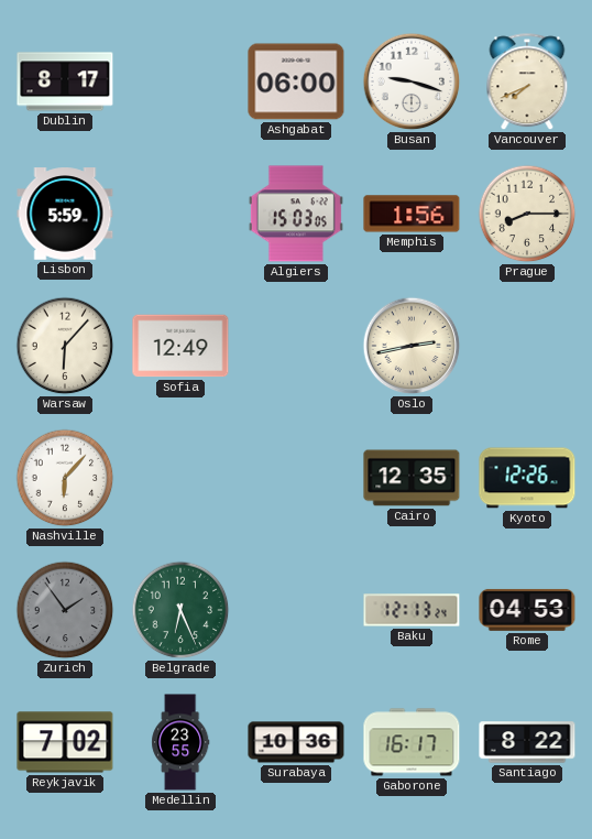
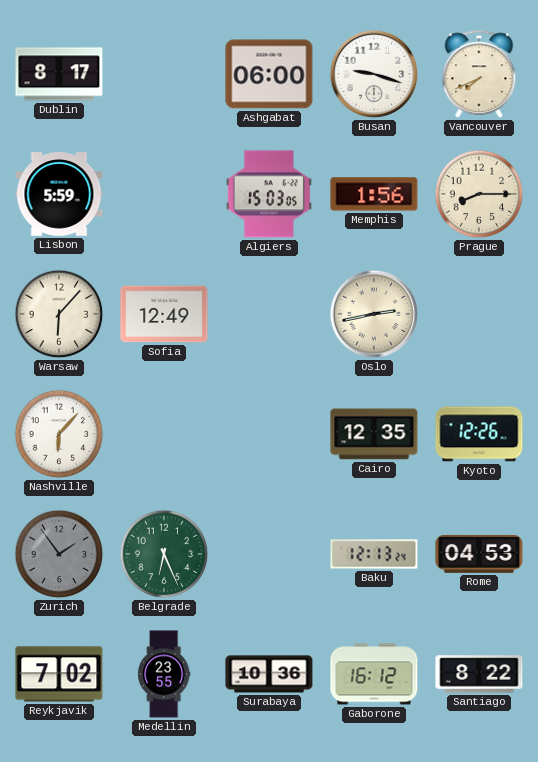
Gaborone: 16:17 -> 16:12 (374, 674)
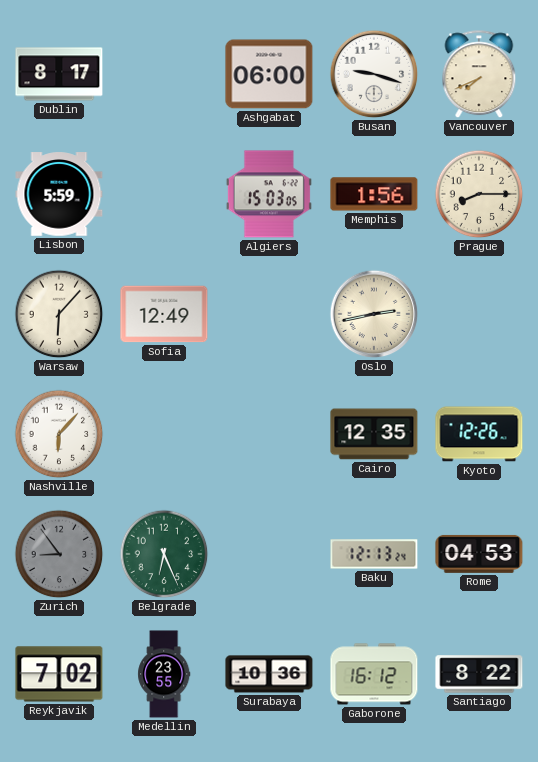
Zurich: 1:54 -> 8:54 (59, 554)
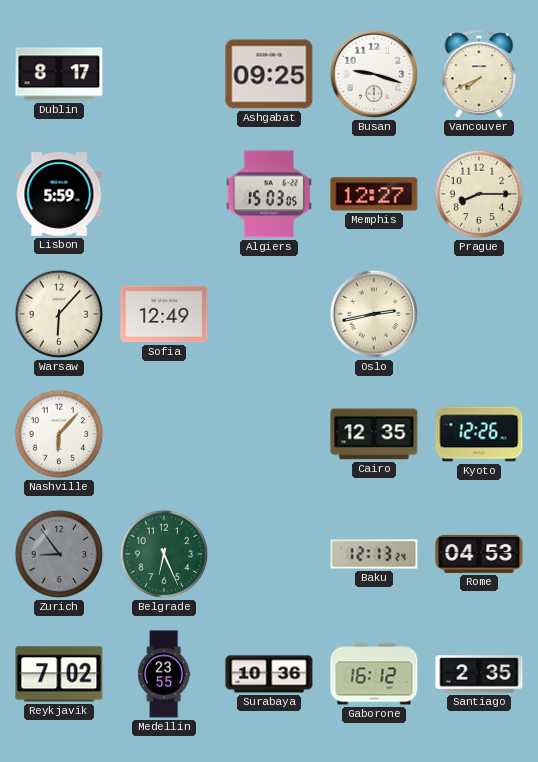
Ashgabat: 06:00 -> 09:25 (269, 74)
Memphis: 1:56 -> 12:27 (374, 194)
Santiago: 8:22 -> 2:35 (479, 674)
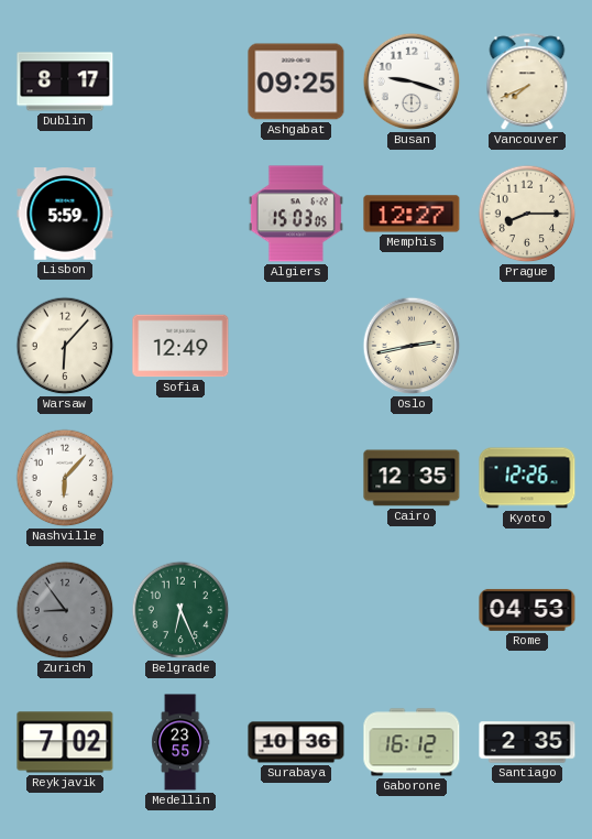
Baku: 12:13 -> none (374, 554)
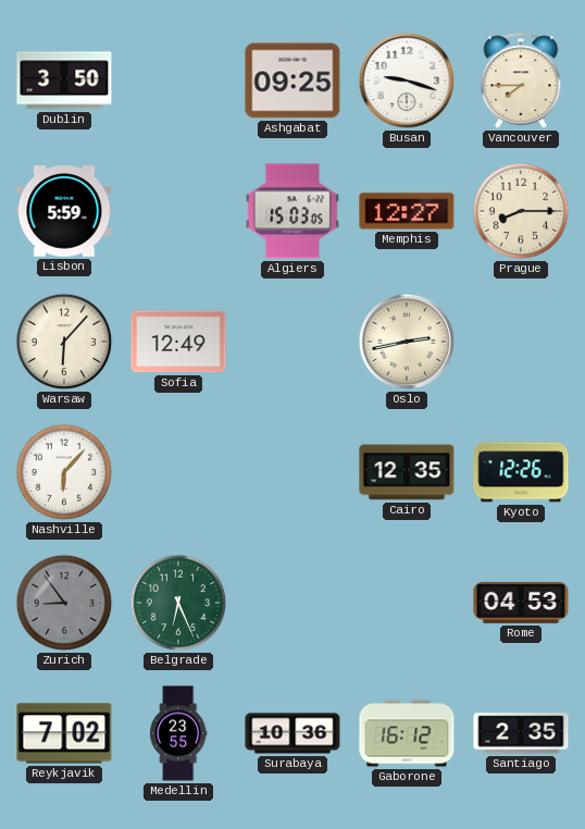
Dublin: 8:17 -> 3:50 (64, 81)
Vancouver: 7:41 -> 7:45 (521, 82)
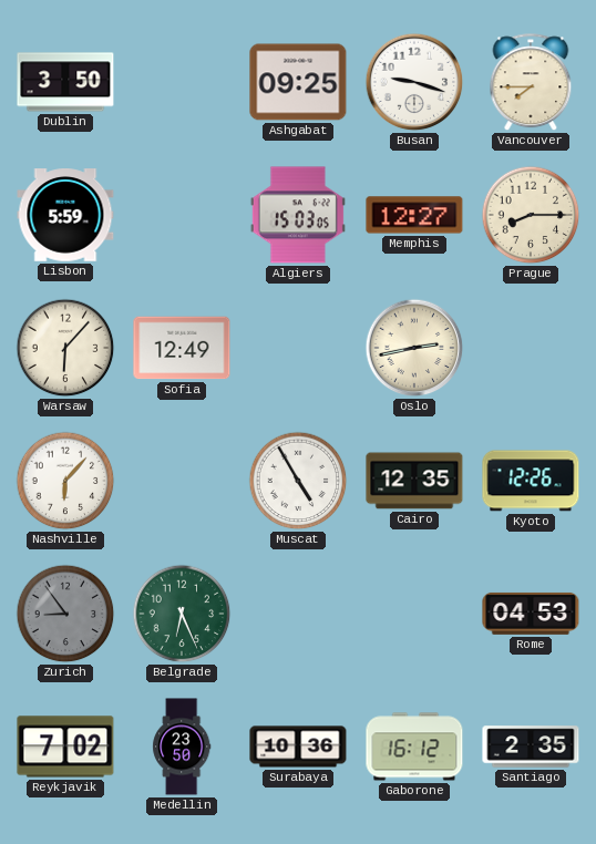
Muscat: none -> 4:55 (298, 481)
Medellin: 23:55 -> 23:50 (182, 747)
